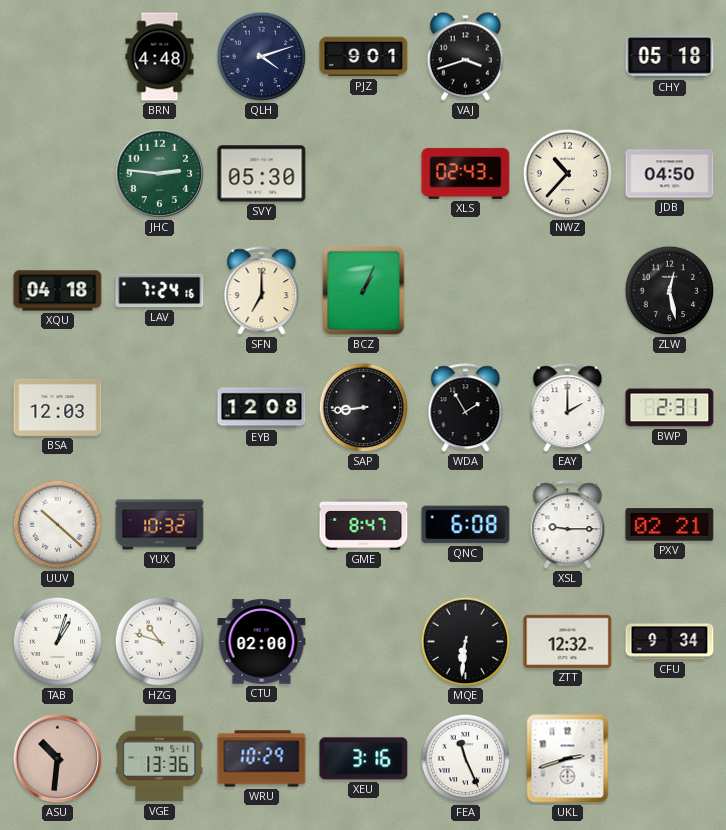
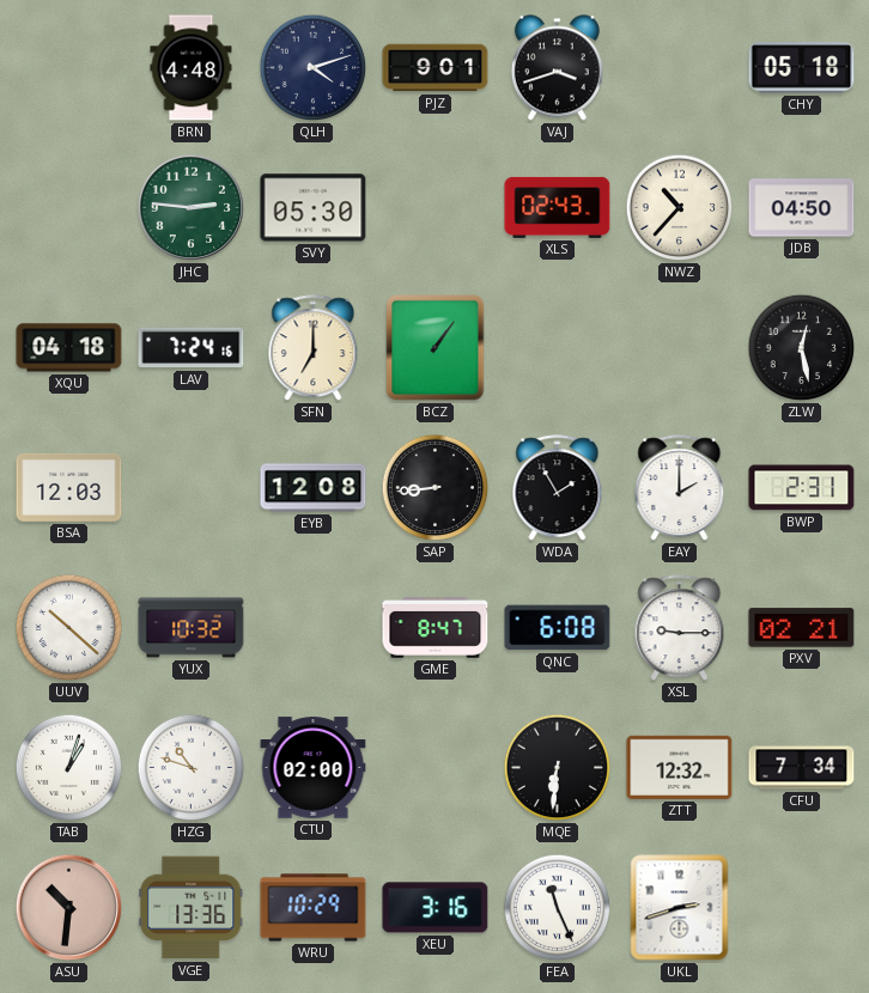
BCZ: 1:04 -> 1:06 (436, 348)
CFU: 9:34 -> 7:34 (802, 768)
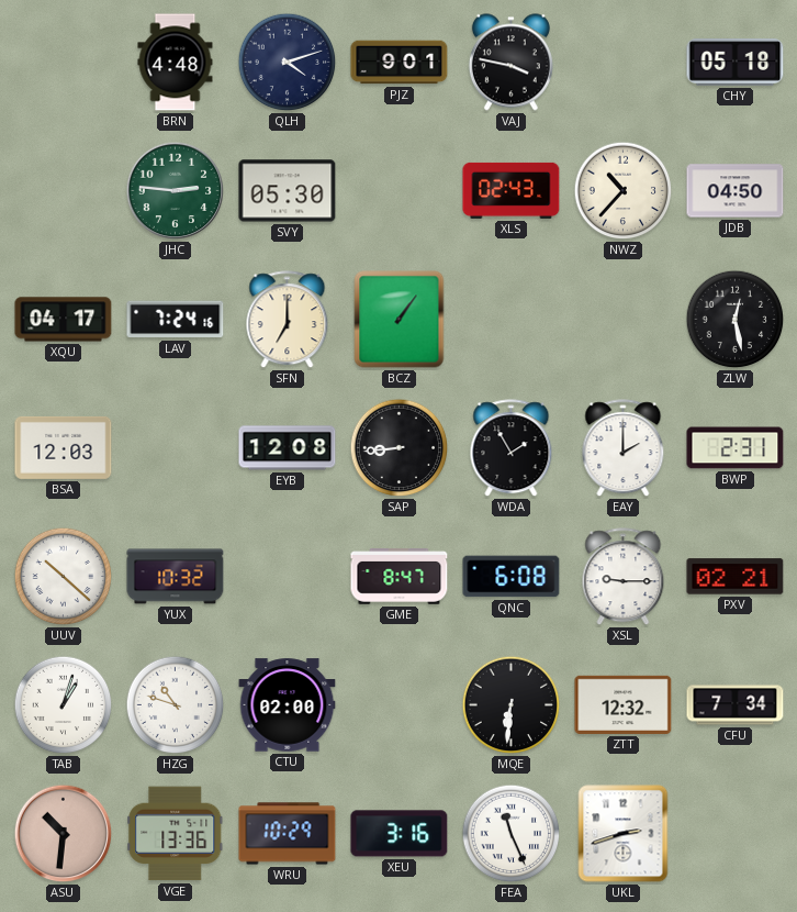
VAJ: 3:42 -> 3:47 (510, 63)
XQU: 04:18 -> 04:17 (64, 320)
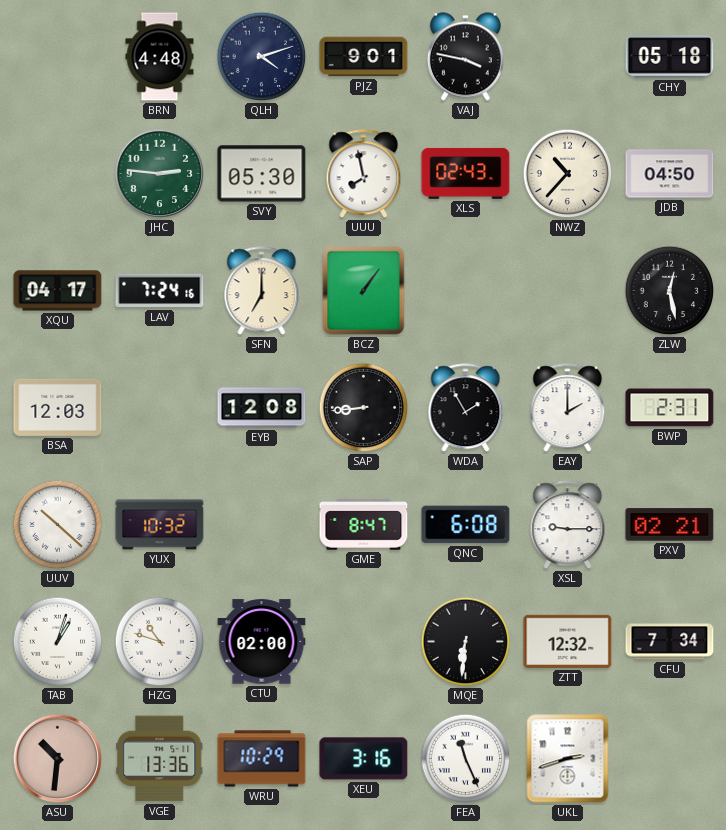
UUU: none -> 7:58 (364, 174)
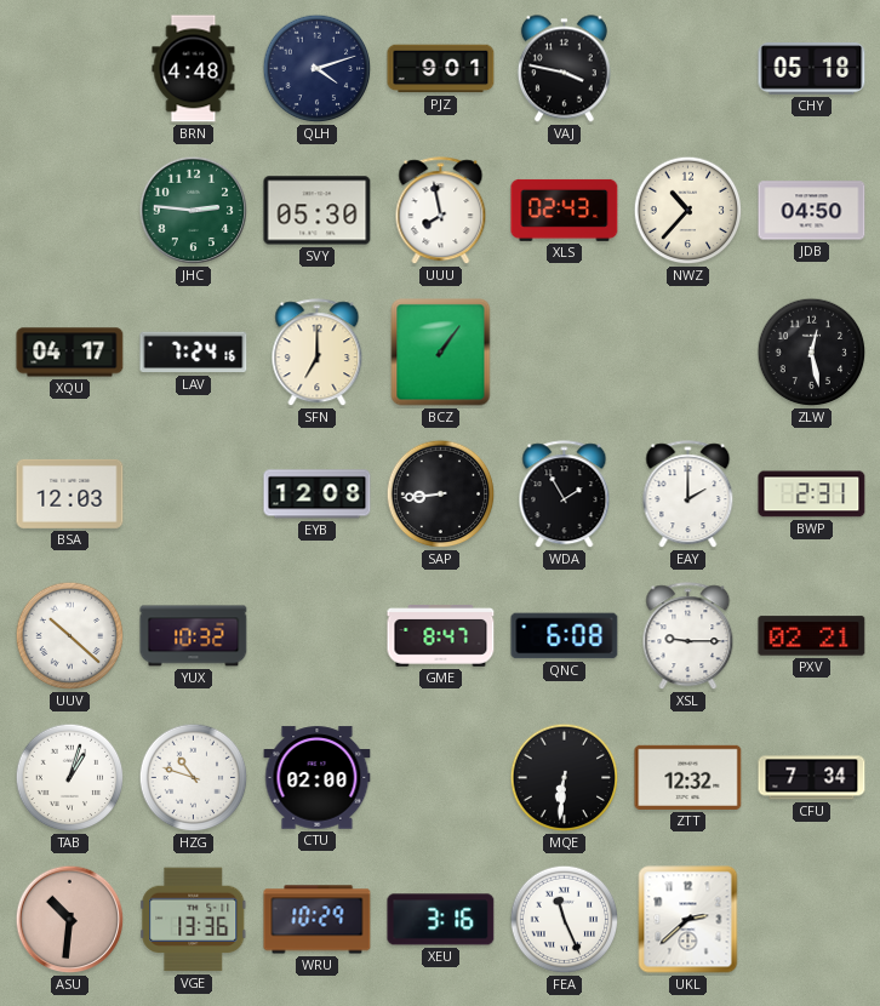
UKL: 2:42 -> 2:38 (688, 920)
